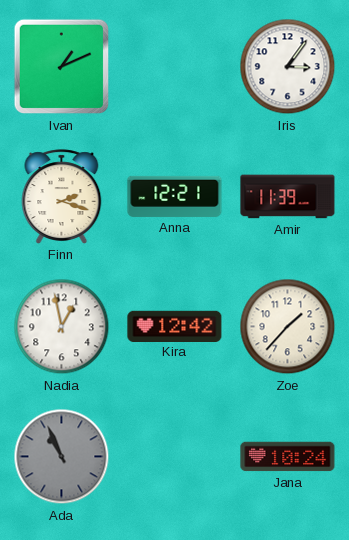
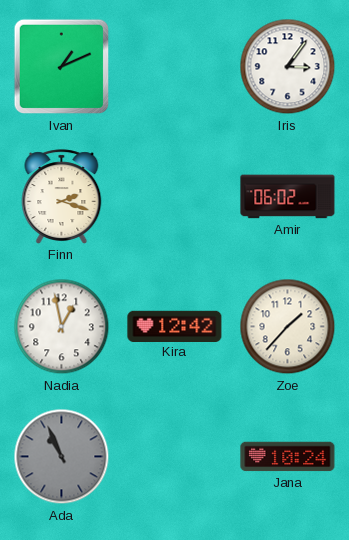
Anna: 12:21 -> none (175, 196)
Amir: 11:39 -> 06:02 (288, 197)
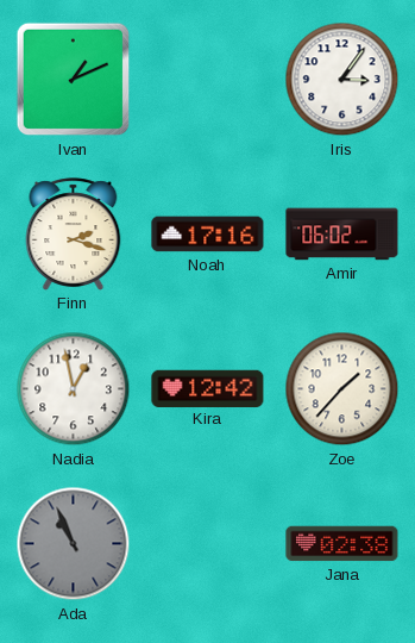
Noah: none -> 17:16 (208, 235)
Jana: 10:24 -> 02:38 (342, 544)
